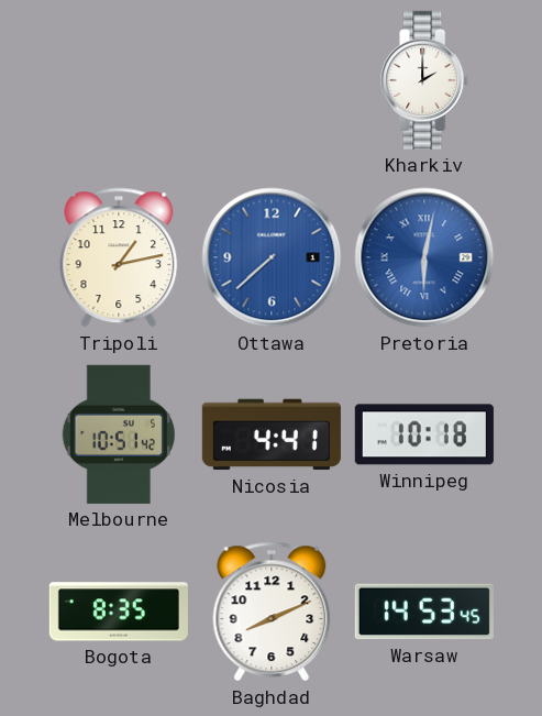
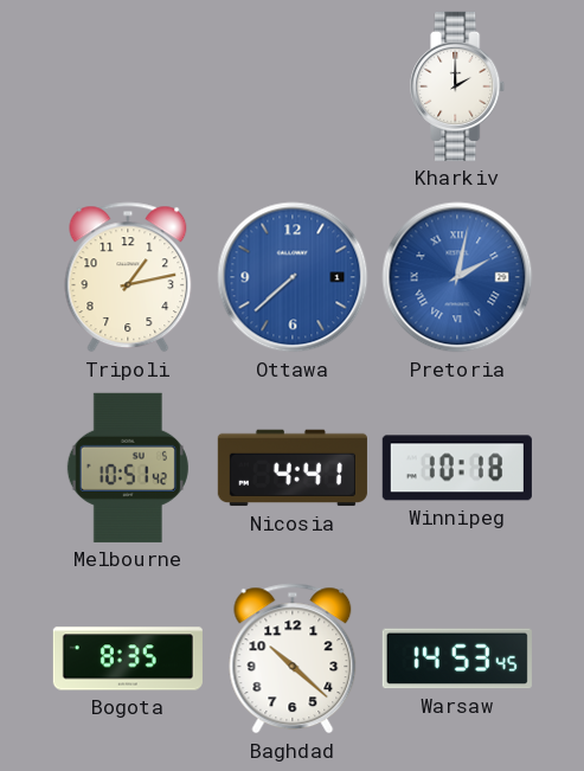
Pretoria: 6:02 -> 2:02 (457, 277)
Baghdad: 8:11 -> 10:22 (293, 658)
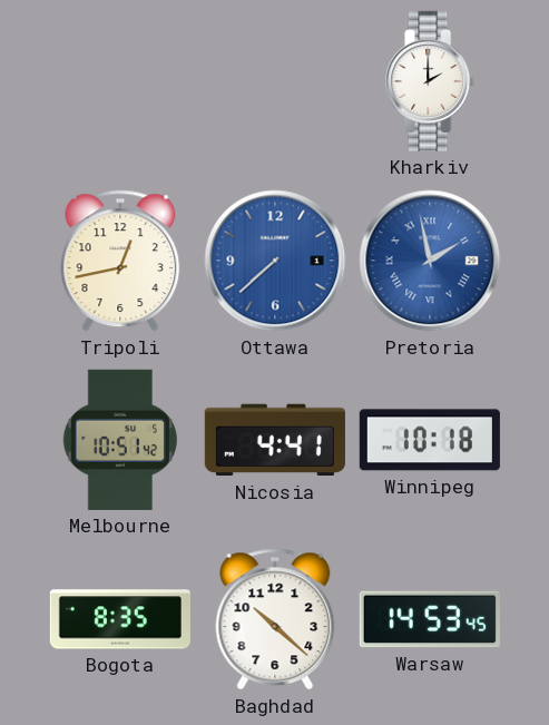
Tripoli: 1:13 -> 12:43 (120, 261)
Pretoria: 2:02 -> 1:58 (430, 261)
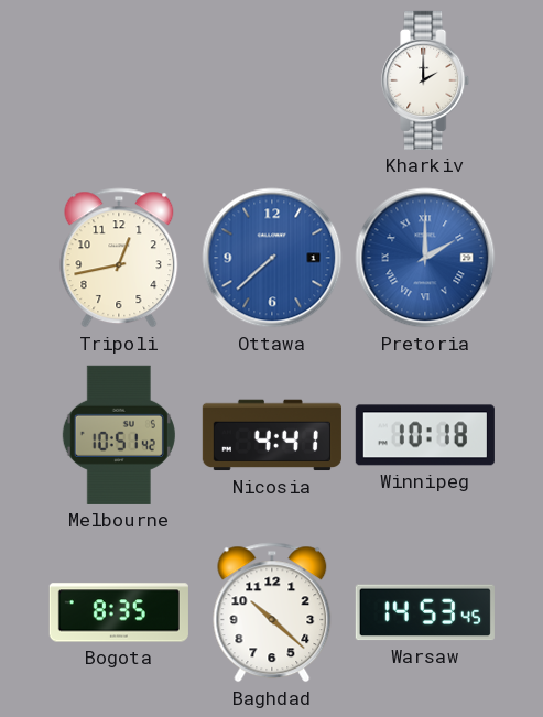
Pretoria: 1:58 -> 2:00 (425, 258)
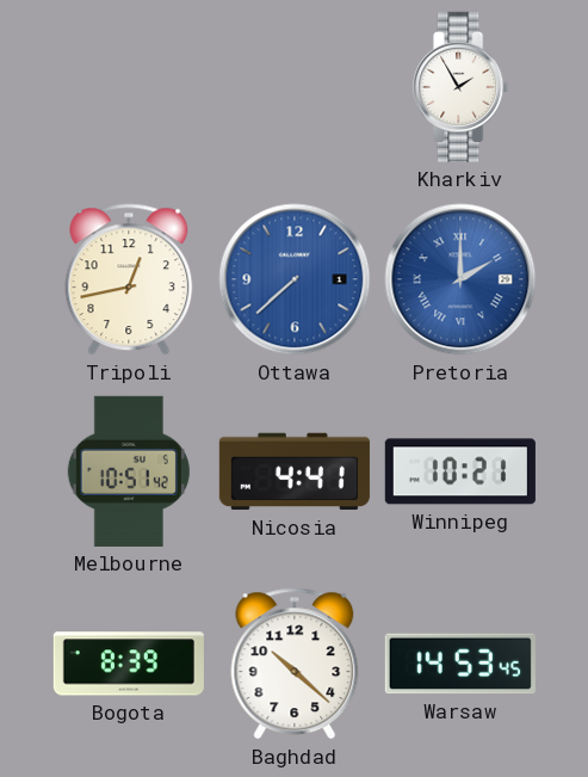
Kharkiv: 2:00 -> 1:55 (462, 87)
Winnipeg: 10:18 -> 10:21 (460, 471)
Bogota: 8:35 -> 8:39 (129, 664)
